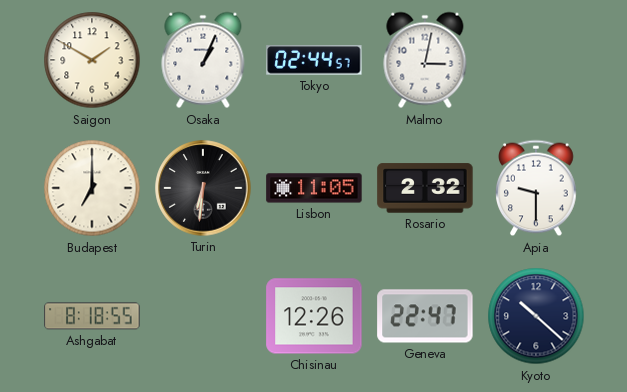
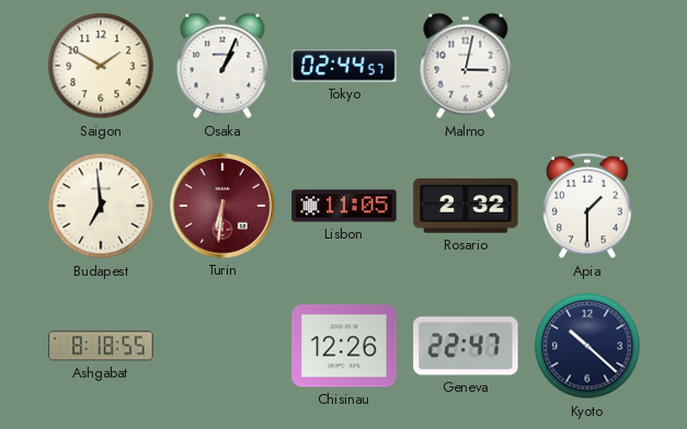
Budapest: 7:00 -> 6:59 (101, 206)
Turin dial: black -> burgundy (222, 206)
Apia: 9:30 -> 1:30 (588, 206)
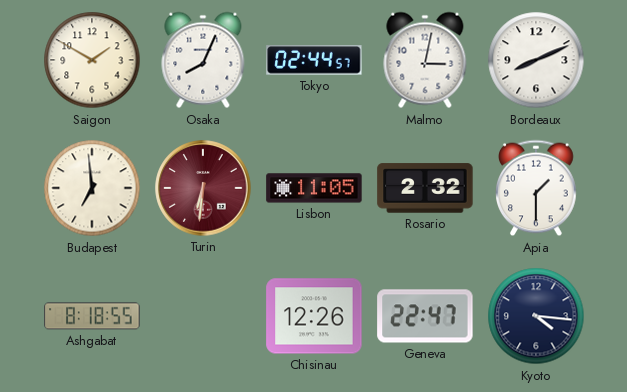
Osaka: 1:04 -> 8:04 (203, 60)
Bordeaux: none -> 8:11 (536, 60)
Kyoto: 10:22 -> 4:16 (536, 316)
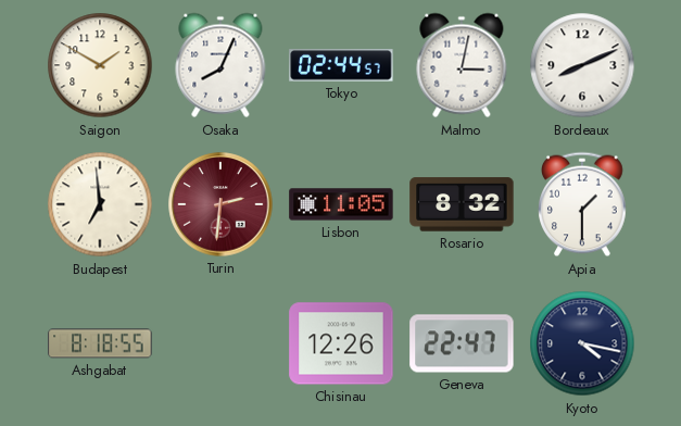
Turin: 6:31 -> 2:31 (220, 204)
Rosario: 2:32 -> 8:32 (462, 204)
Kyoto: 4:16 -> 4:17 (582, 343)
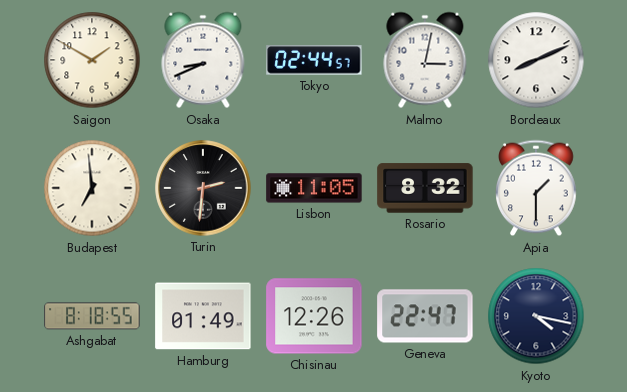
Osaka: 8:04 -> 8:41 (203, 60)
Turin dial: burgundy -> black (203, 188)
Hamburg: none -> 01:49 (203, 316)
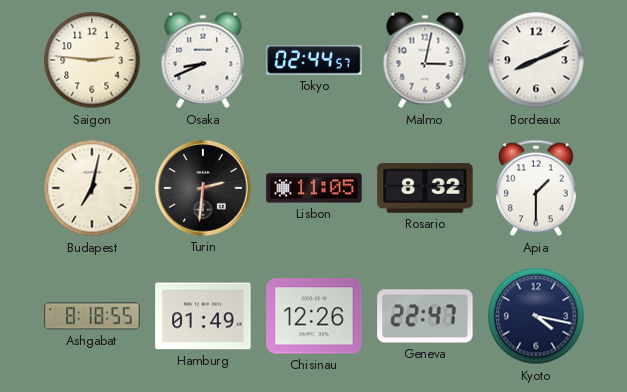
Saigon: 1:50 -> 2:46 (92, 60)
Budapest: 6:59 -> 7:02 (92, 188)
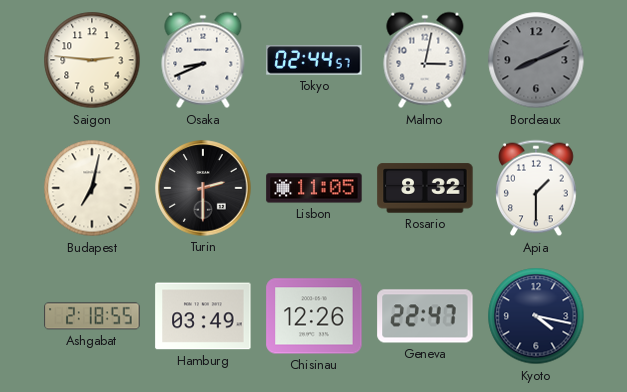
Bordeaux dial: white -> grey (536, 60)
Turin: 2:31 -> 2:30 (203, 188)
Ashgabat: 8:18 -> 2:18 (92, 316)
Hamburg: 01:49 -> 03:49 (203, 316)
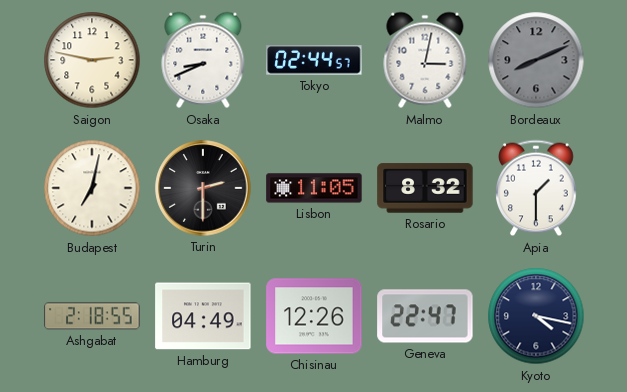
Saigon: 2:46 -> 2:47 (92, 60)
Hamburg: 03:49 -> 04:49 (203, 316)
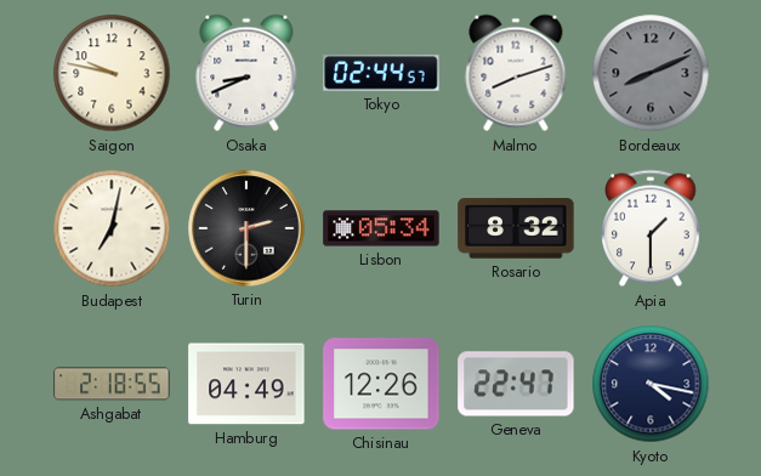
Saigon: 2:47 -> 9:47 (112, 73)
Malmo: 3:02 -> 8:12 (516, 73)
Lisbon: 11:05 -> 05:34 (381, 228)
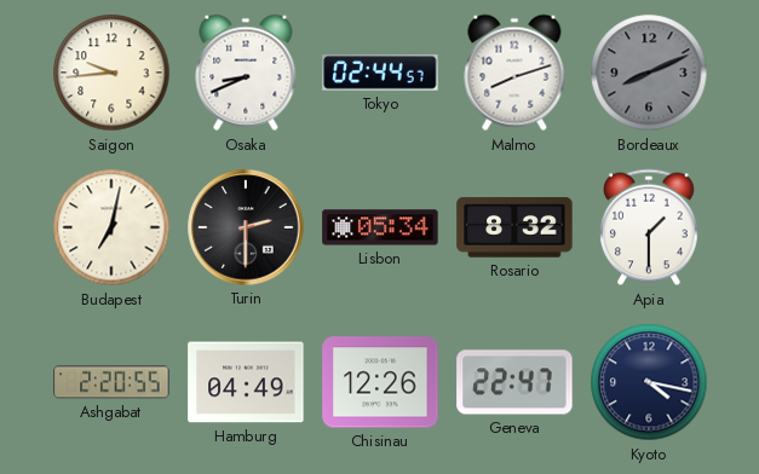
Saigon: 9:47 -> 9:44 (111, 73)
Ashgabat: 2:18 -> 2:20 (111, 382)
